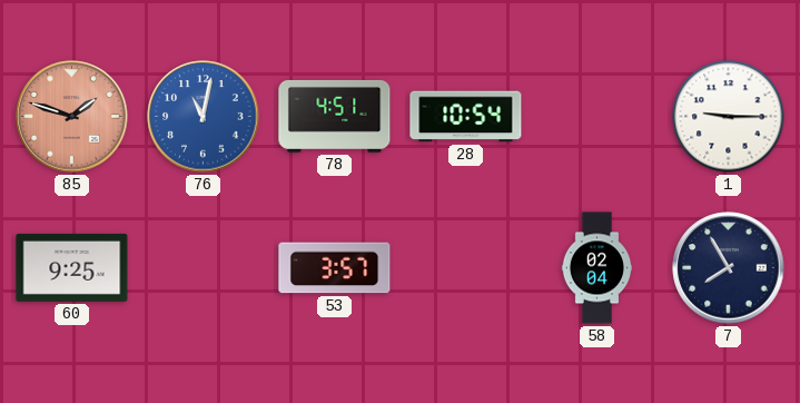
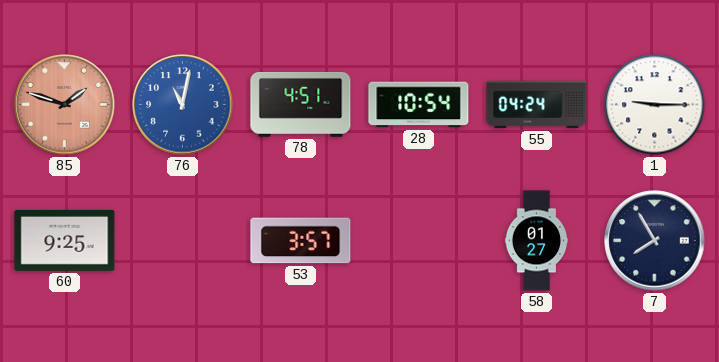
55: none -> 04:24 (537, 105)
58: 02:04 -> 01:27 (537, 241)
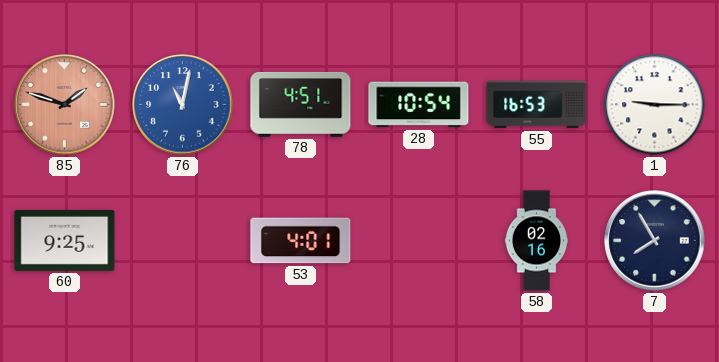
55: 04:24 -> 16:53 (537, 105)
53: 3:57 -> 4:01 (301, 241)
58: 01:27 -> 02:16 (537, 241)
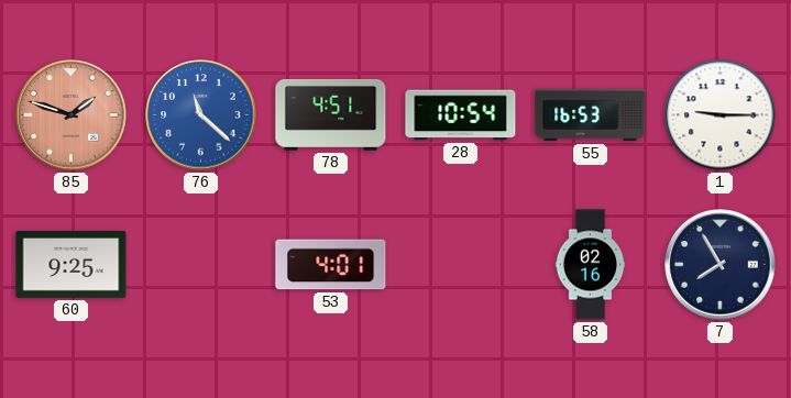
76: 11:02 -> 11:22 (201, 115)
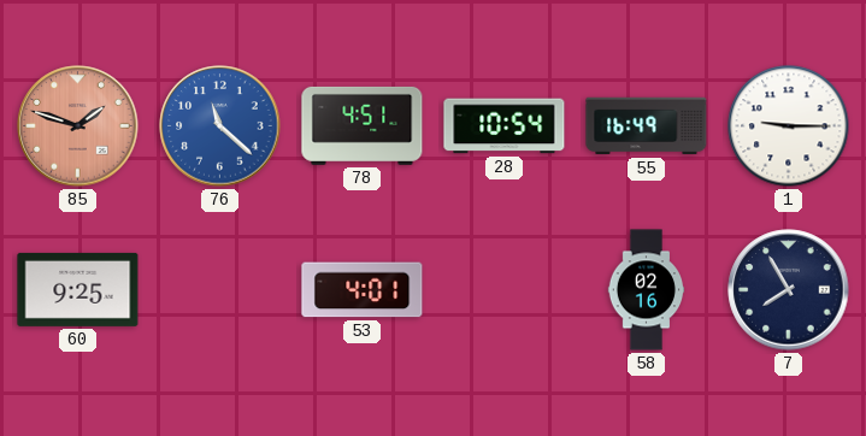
55: 16:53 -> 16:49 (647, 126)
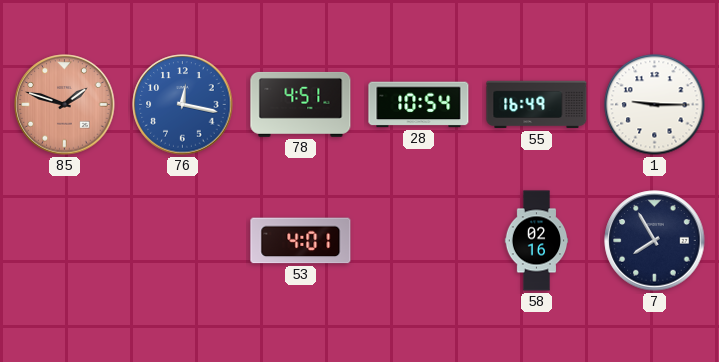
76: 11:22 -> 12:17 (183, 105)
60: 9:25 -> none (78, 289)
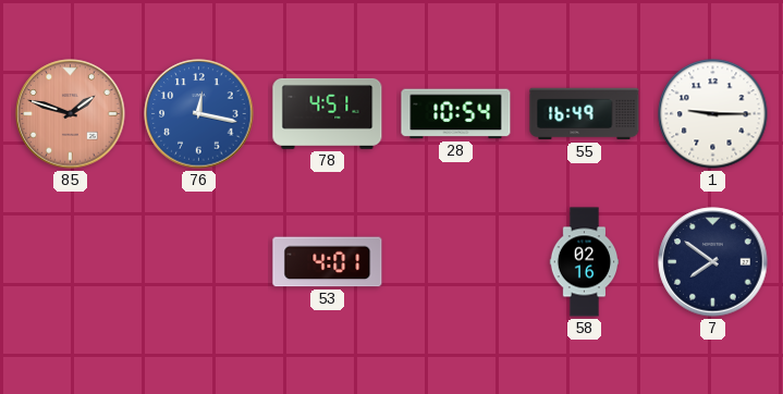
7: 7:55 -> 7:51 (713, 262)
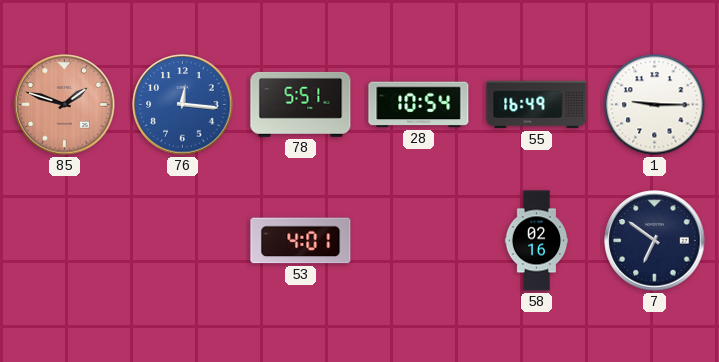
76: 12:17 -> 12:16 (183, 105)
78: 4:51 -> 5:51 (301, 104)
7: 7:51 -> 6:51 (655, 241)
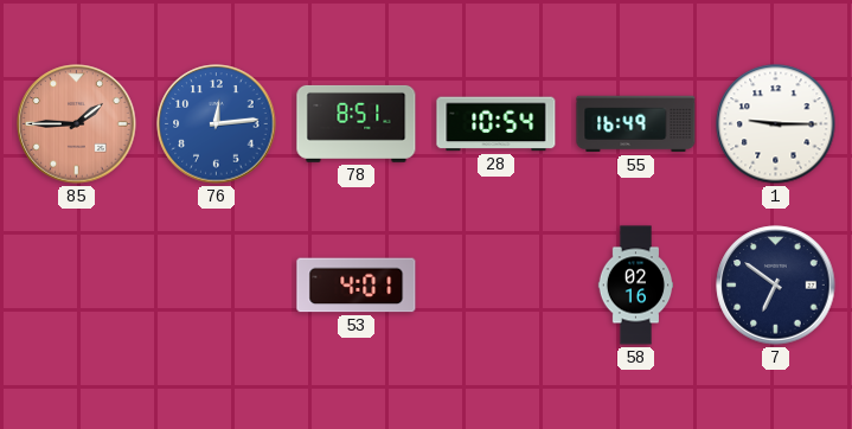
85: 1:48 -> 1:45 (77, 124)
76: 12:16 -> 12:14 (217, 124)
78: 5:51 -> 8:51 (357, 123)
